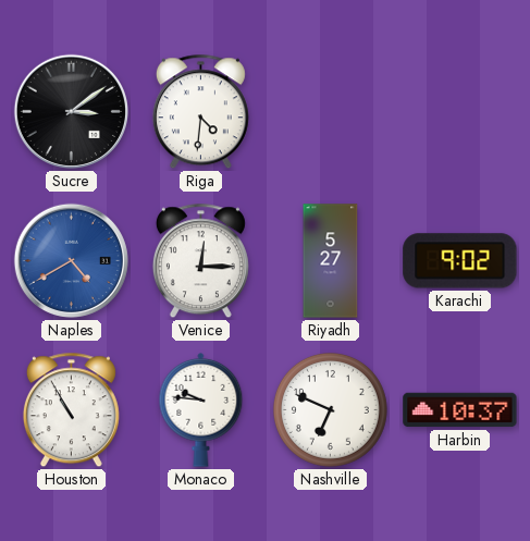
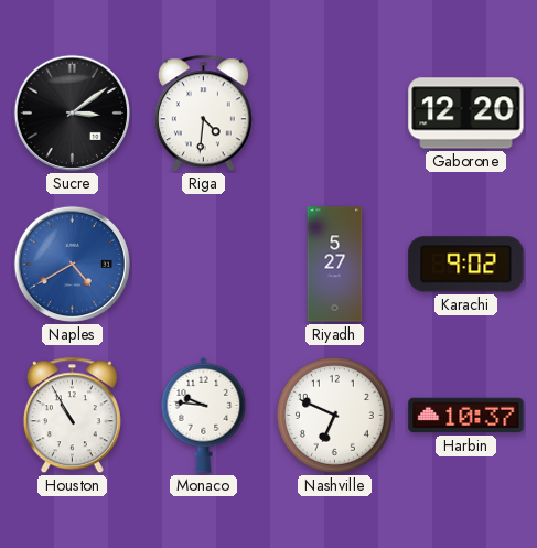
Gaborone: none -> 12:20 (466, 114)
Venice: 12:15 -> none (200, 261)
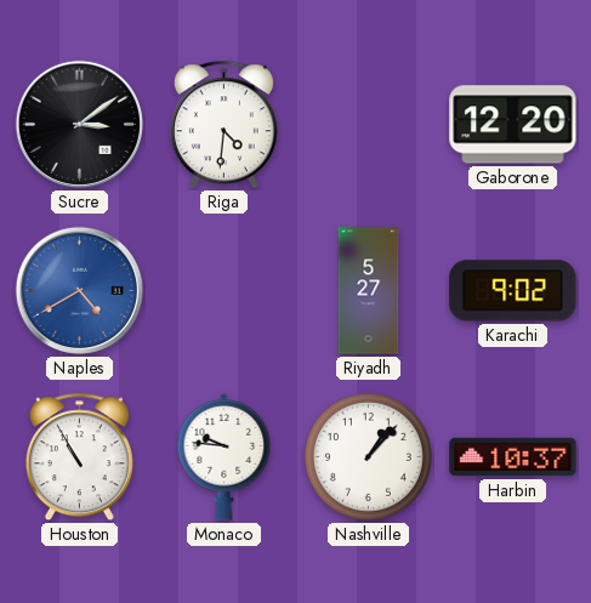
Nashville: 6:49 -> 1:07 (368, 456)
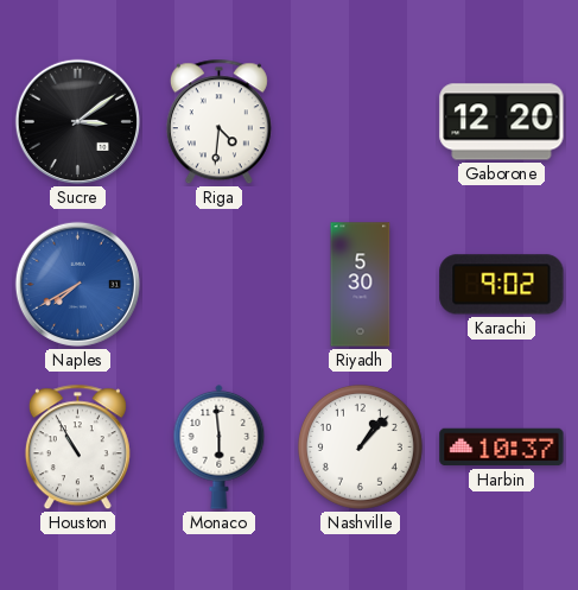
Naples: 4:40 -> 7:40 (77, 284)
Riyadh: 5:27 -> 5:30 (361, 285)
Monaco: 9:46 -> 5:59 (220, 446)
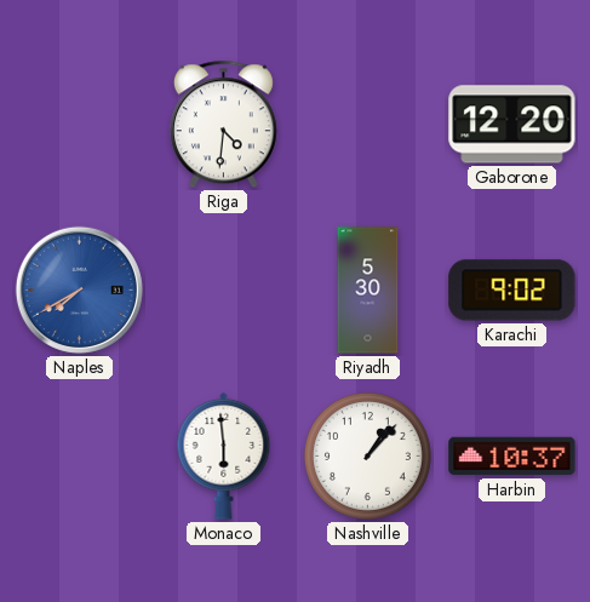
Sucre: 3:09 -> none (77, 121)
Houston: 10:55 -> none (77, 448)
